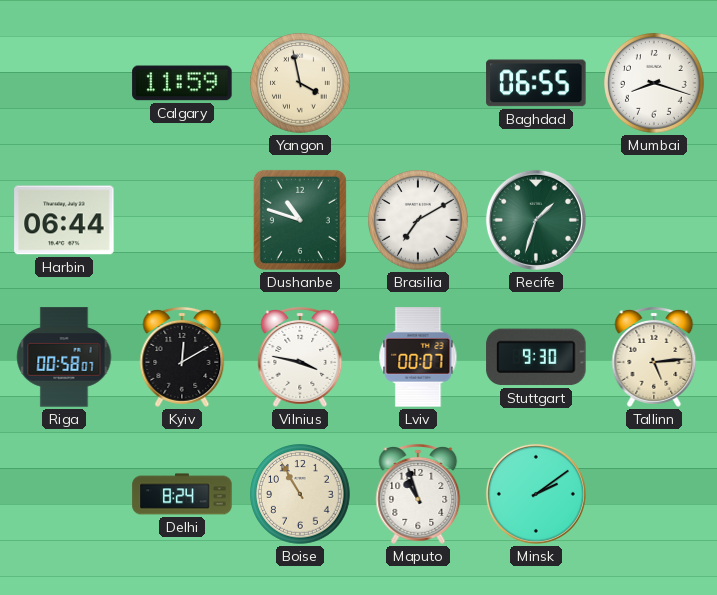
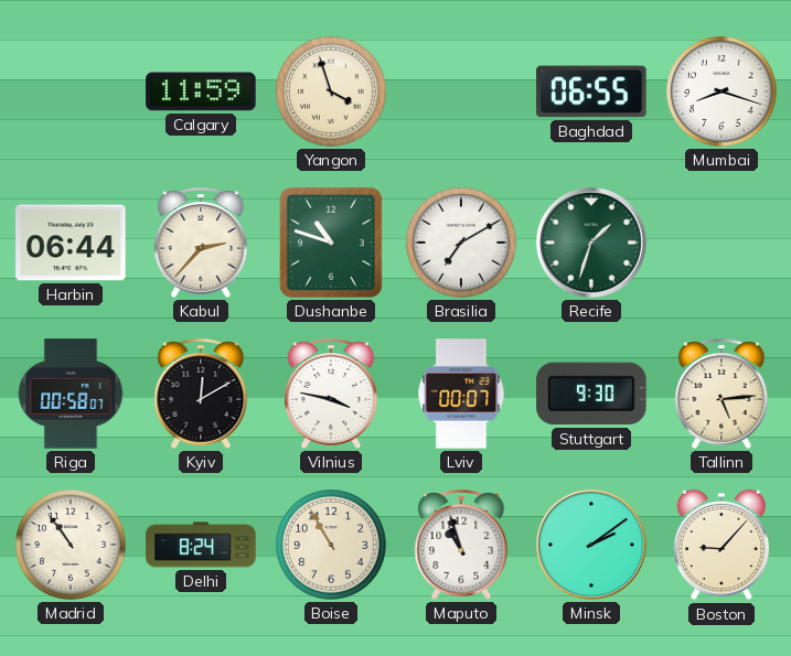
Yangon: 3:58 -> 3:57 (332, 93)
Kabul: none -> 2:37 (201, 243)
Madrid: none -> 10:54 (72, 546)
Boston: none -> 9:07 (720, 545)
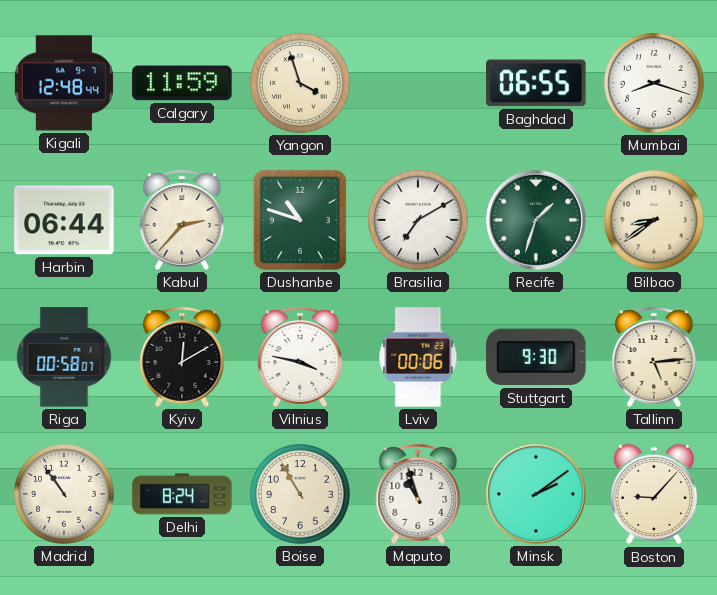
Kigali: none -> 12:48 (64, 83)
Bilbao: none -> 8:39 (655, 221)
Lviv: 00:07 -> 00:06 (418, 357)
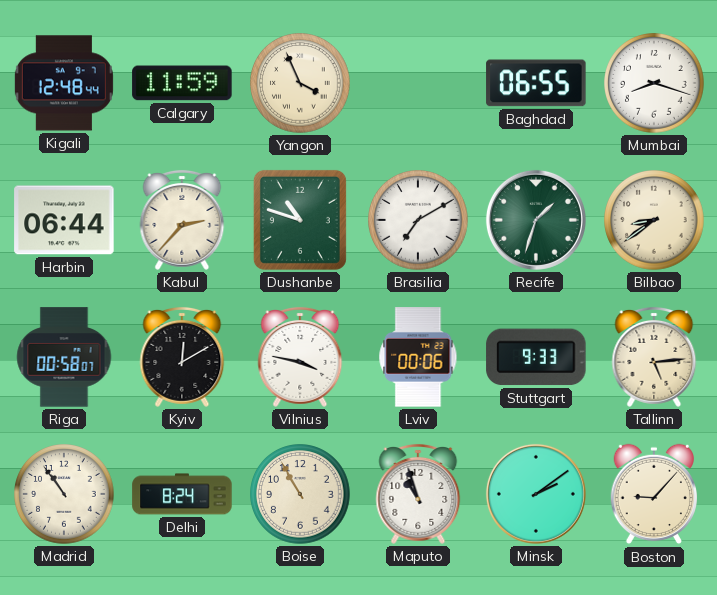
Yangon: 3:57 -> 3:56 (301, 84)
Stuttgart: 9:30 -> 9:33 (536, 357)
